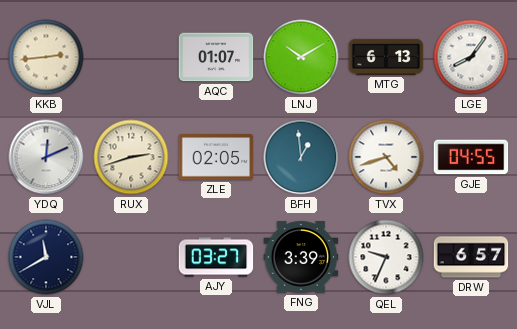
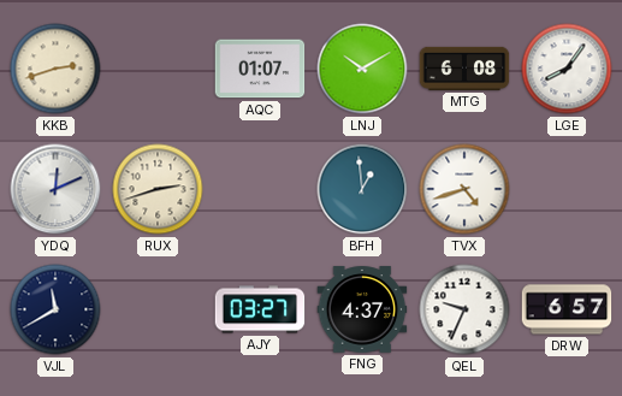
KKB: 2:44 -> 2:42 (55, 69)
MTG: 6:13 -> 6:08 (464, 69)
ZLE: 02:05 -> none (216, 157)
GJE: 04:55 -> none (471, 157)
FNG: 3:39 -> 4:37 (362, 309)
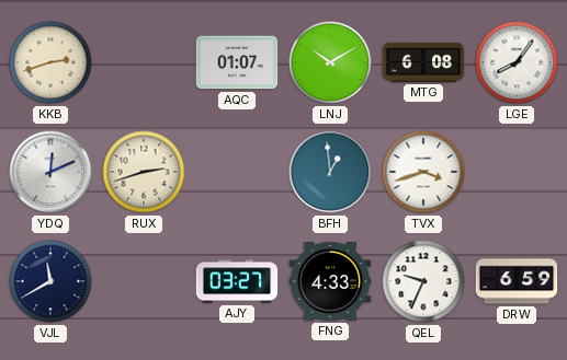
TVX: 4:42 -> 3:42 (423, 172)
FNG: 4:37 -> 4:33 (330, 281)
DRW: 6:57 -> 6:59 (517, 281)
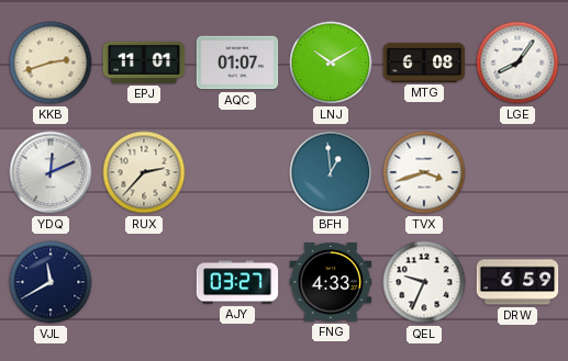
EPJ: none -> 11:01 (144, 63)
RUX: 2:42 -> 2:37 (144, 172)
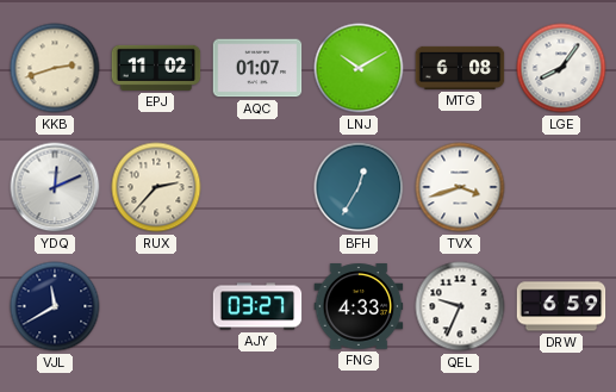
EPJ: 11:01 -> 11:02 (156, 68)
BFH: 12:59 -> 12:35 (359, 187)
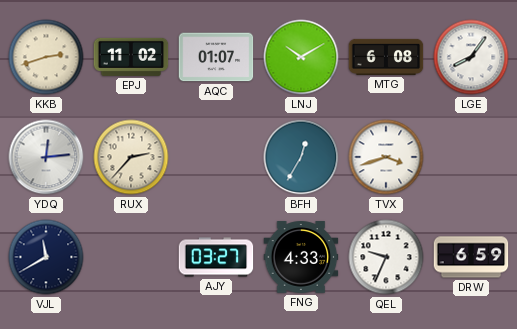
YDQ: 12:11 -> 12:14 (46, 157)
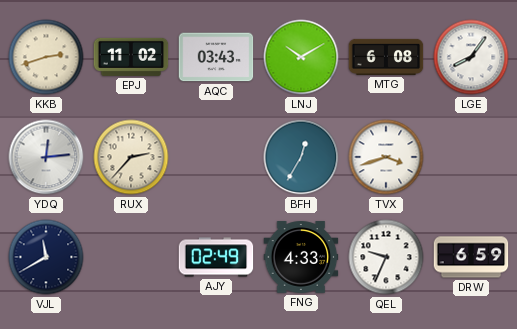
AQC: 01:07 -> 03:43 (216, 57)
AJY: 03:27 -> 02:49 (216, 257)
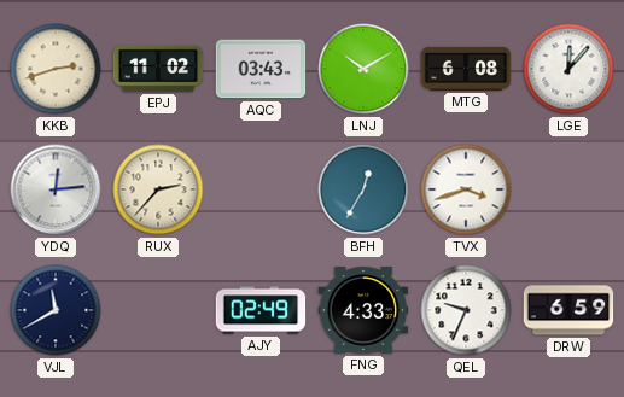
LGE: 8:06 -> 12:07 (568, 69)
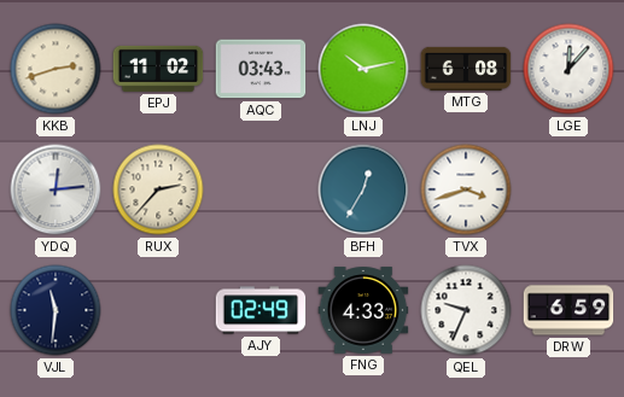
LNJ: 10:10 -> 10:13 (363, 69)
VJL: 11:40 -> 11:31 (56, 310)
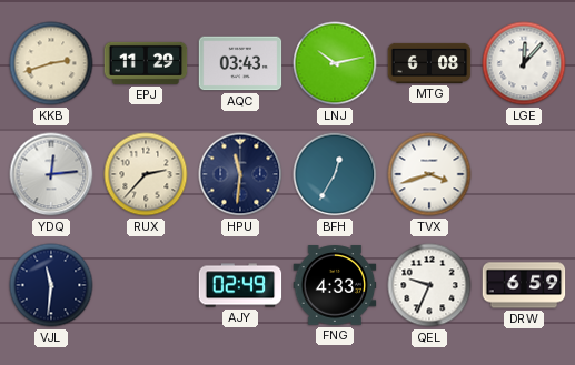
EPJ: 11:02 -> 11:29 (146, 63)
HPU: none -> 11:31 (240, 174)
